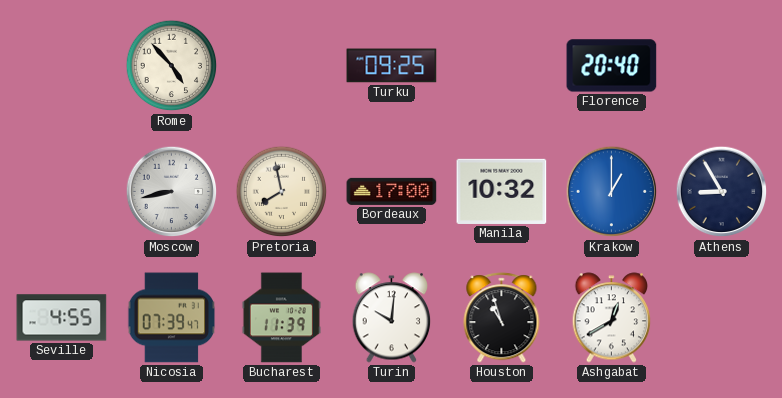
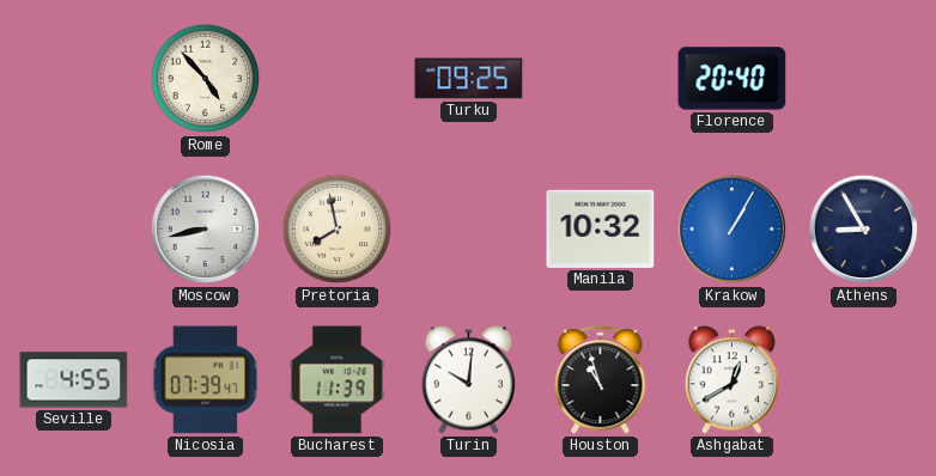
Bordeaux: 17:00 -> none (392, 191)
Krakow: 1:00 -> 1:05 (733, 230)
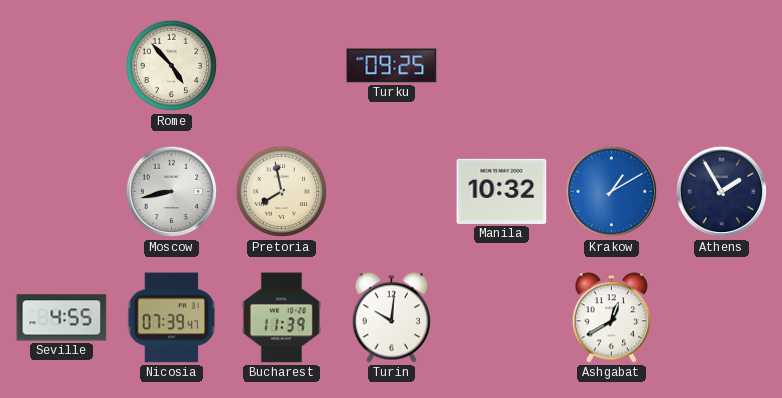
Florence: 20:40 -> none (733, 79)
Krakow: 1:05 -> 1:10 (612, 192)
Athens: 8:55 -> 1:55 (722, 192)
Houston: 10:57 -> none (601, 380)
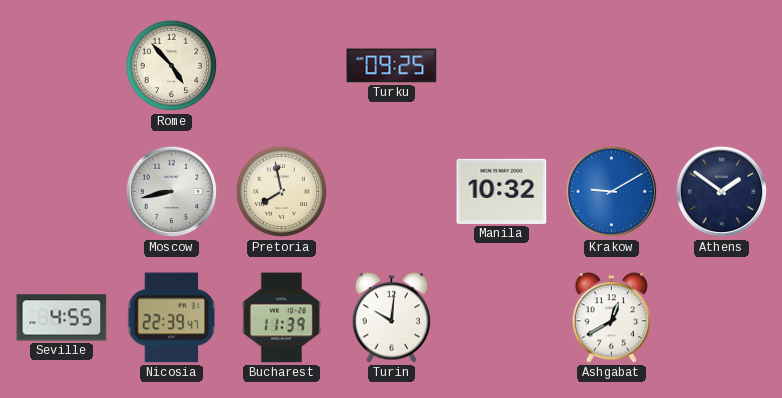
Krakow: 1:10 -> 9:10 (612, 192)
Athens: 1:55 -> 1:51 (722, 192)
Nicosia: 07:39 -> 22:39 (172, 318)
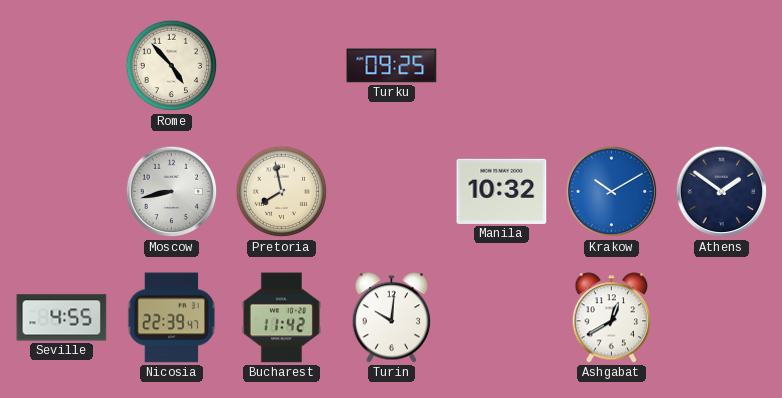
Krakow: 9:10 -> 10:10 (612, 192)
Bucharest: 11:39 -> 11:42 (281, 318)
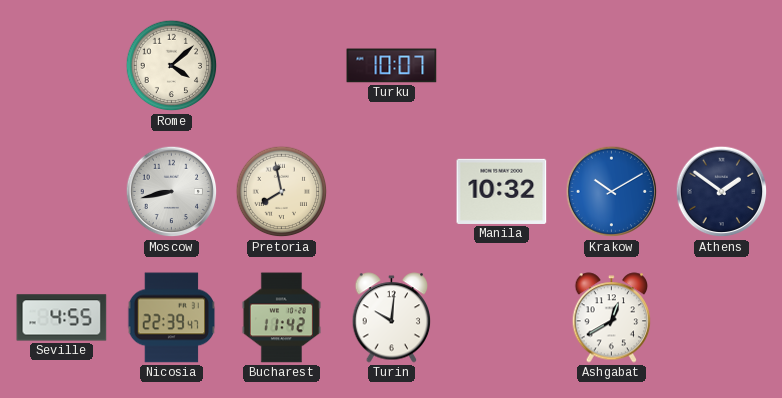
Rome: 4:53 -> 4:08 (172, 66)
Turku: 09:25 -> 10:07 (392, 66)
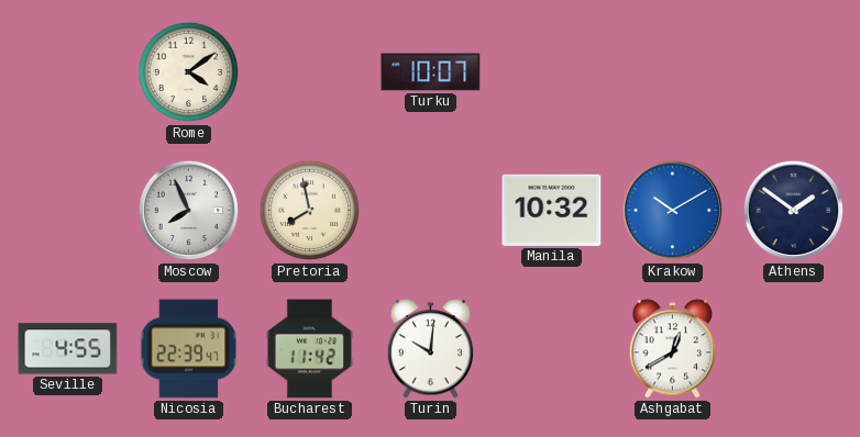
Rome: 4:08 -> 4:09 (189, 72)
Moscow: 8:43 -> 7:56 (189, 211)
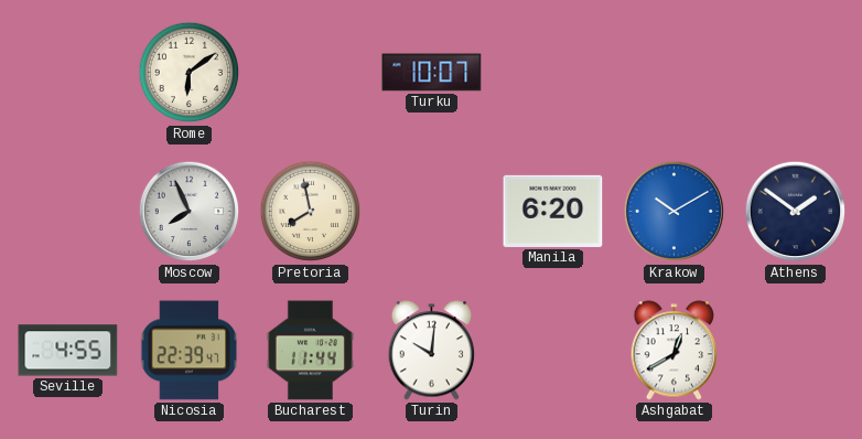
Rome: 4:09 -> 6:09 (190, 73)
Manila: 10:32 -> 6:20 (553, 211)
Bucharest: 11:42 -> 11:44 (310, 351)
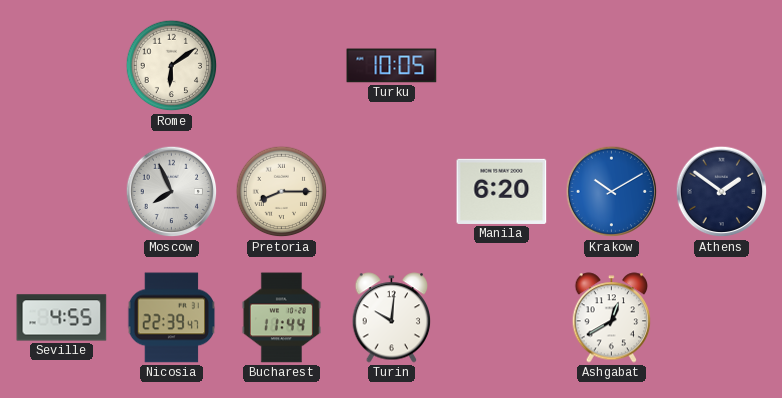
Turku: 10:07 -> 10:05 (392, 66)
Pretoria: 7:58 -> 8:15 (282, 192)
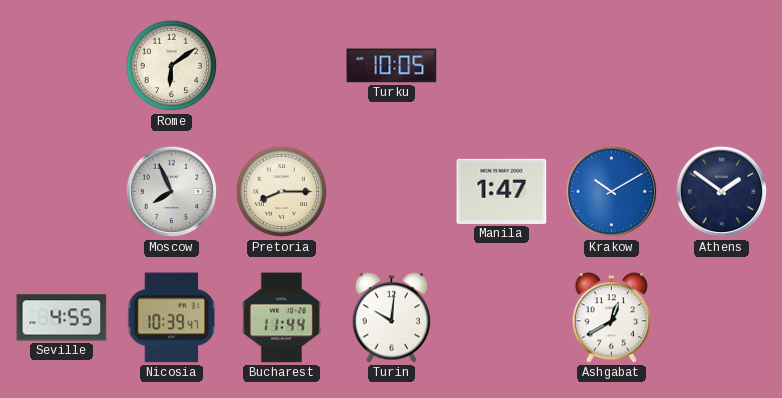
Manila: 6:20 -> 1:47 (502, 191)
Nicosia: 22:39 -> 10:39 (172, 318)
